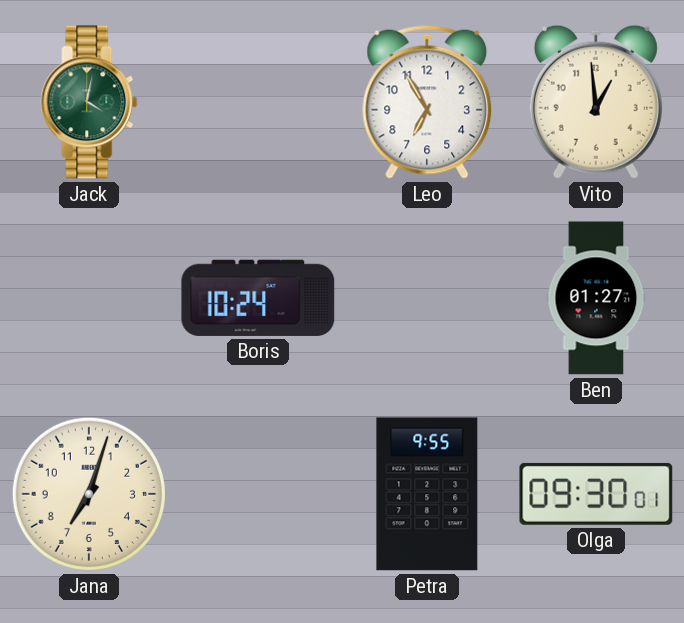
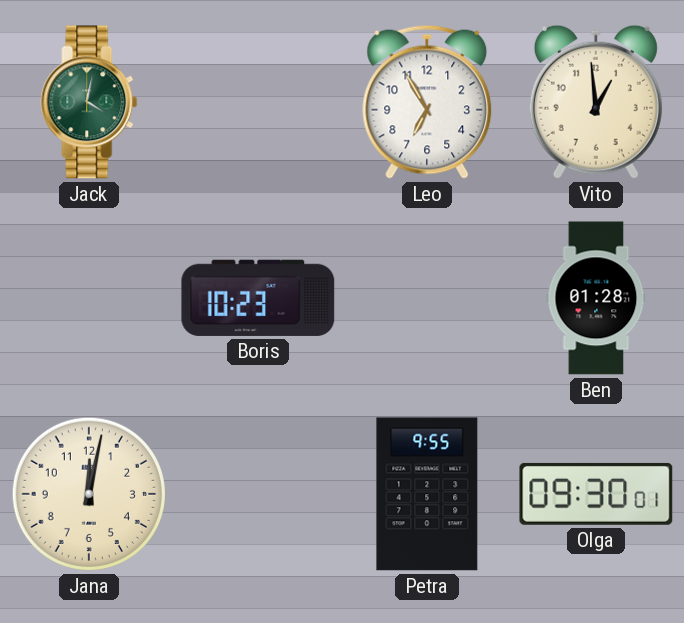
Boris: 10:24 -> 10:23 (258, 298)
Ben: 01:27 -> 01:28 (596, 298)
Jana: 7:03 -> 12:02 (89, 494)
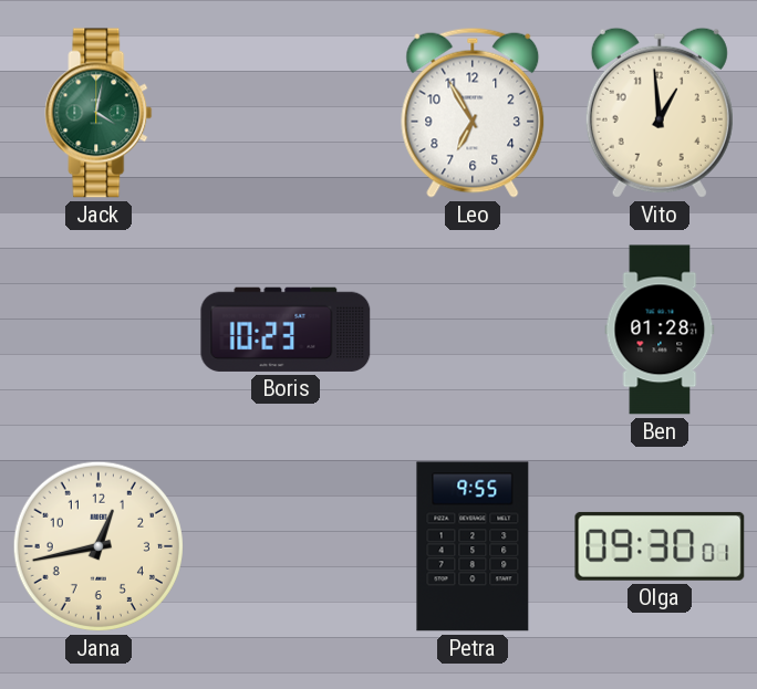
Jana: 12:02 -> 12:43 (98, 546)
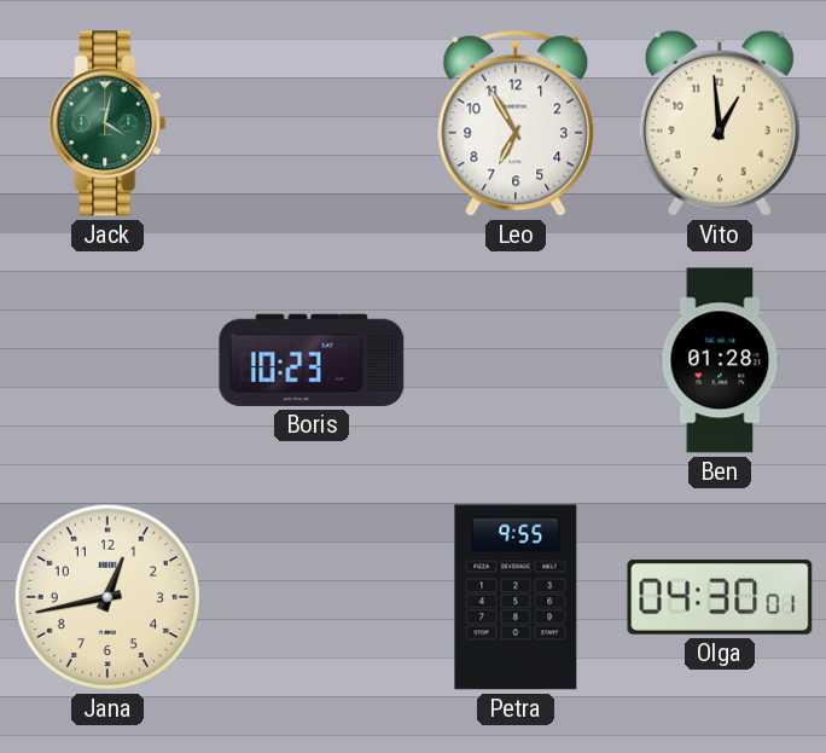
Olga: 09:30 -> 04:30 (720, 597)
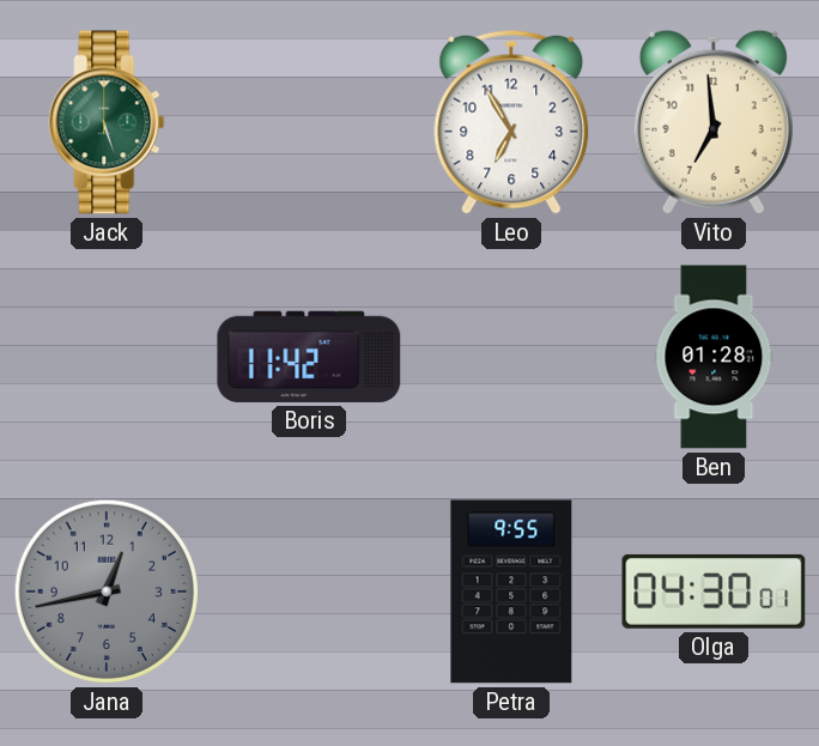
Jack: 4:02 -> 5:27 (107, 122)
Vito: 12:59 -> 6:59 (714, 122)
Boris: 10:23 -> 11:42 (309, 357)
Jana dial: cream -> grey (107, 592)
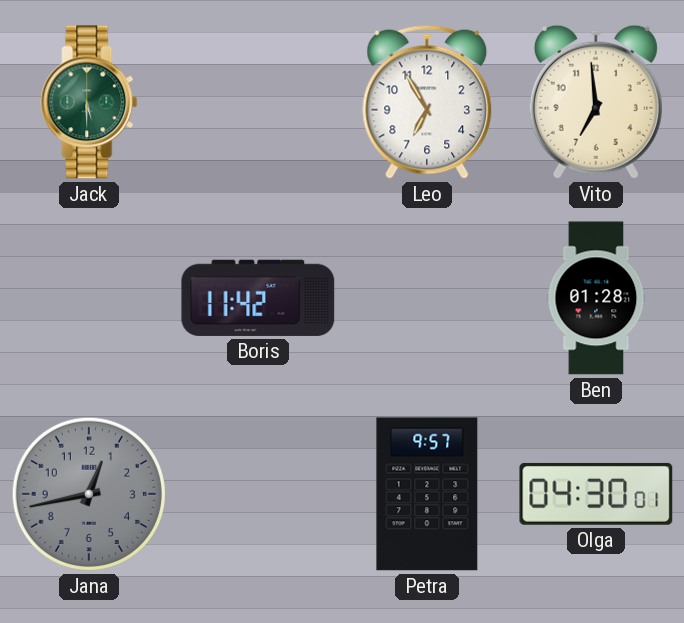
Jack: 5:27 -> 5:30 (89, 102)
Petra: 9:55 -> 9:57 (427, 494)
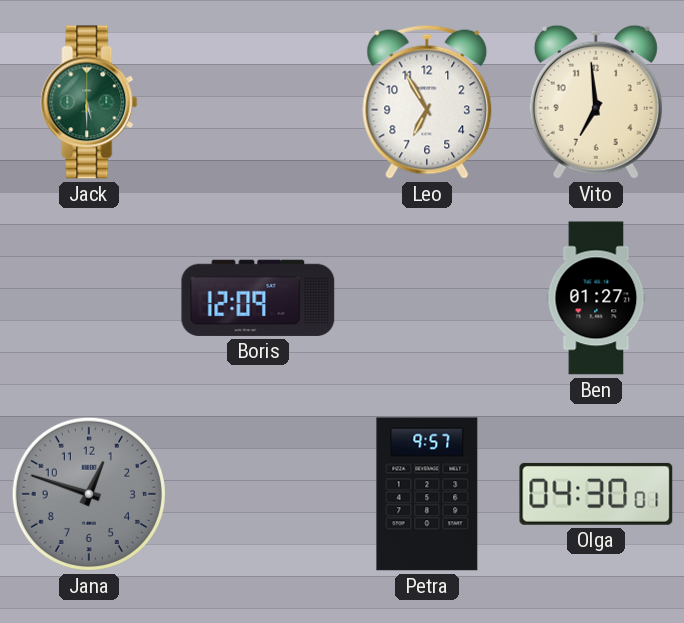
Boris: 11:42 -> 12:09 (258, 298)
Ben: 01:28 -> 01:27 (596, 298)
Jana: 12:43 -> 12:48 (89, 494)
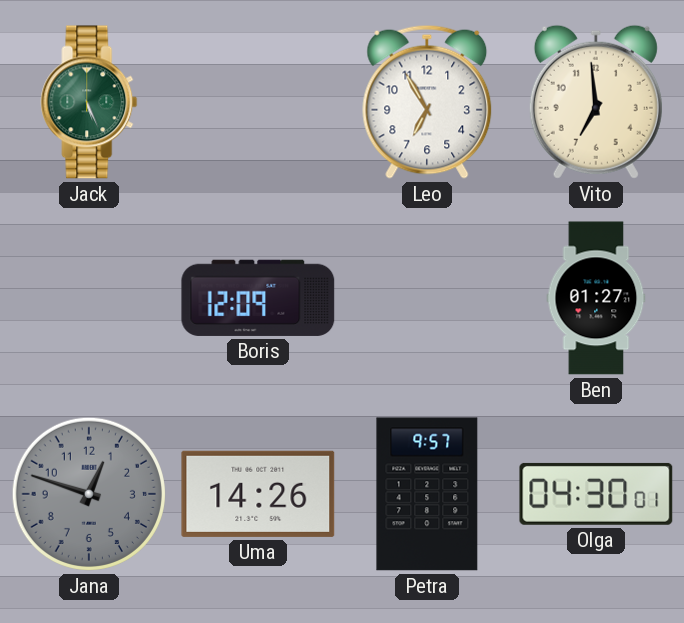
Jack: 5:30 -> 5:26 (89, 102)
Uma: none -> 14:26 (258, 494)
